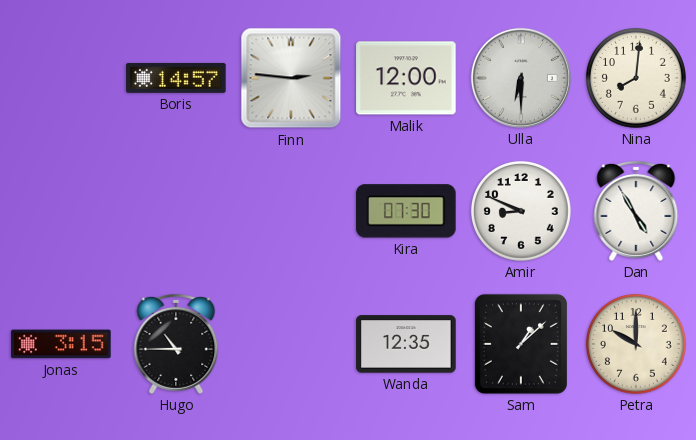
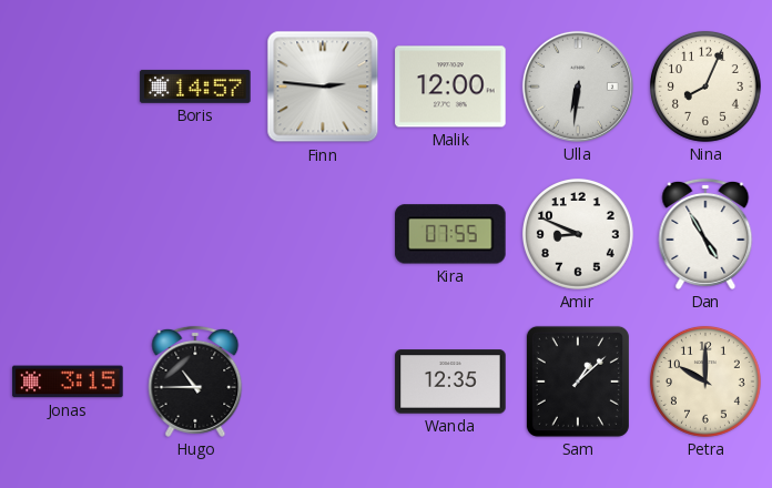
Ulla: 6:30 -> 6:31 (578, 87)
Nina: 8:01 -> 8:04 (705, 87)
Kira: 07:30 -> 07:55 (450, 234)
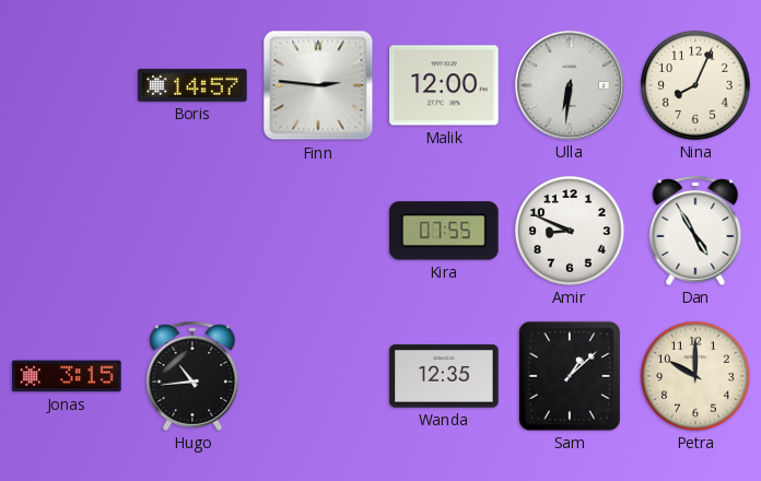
Hugo: 10:45 -> 10:44 (192, 376)
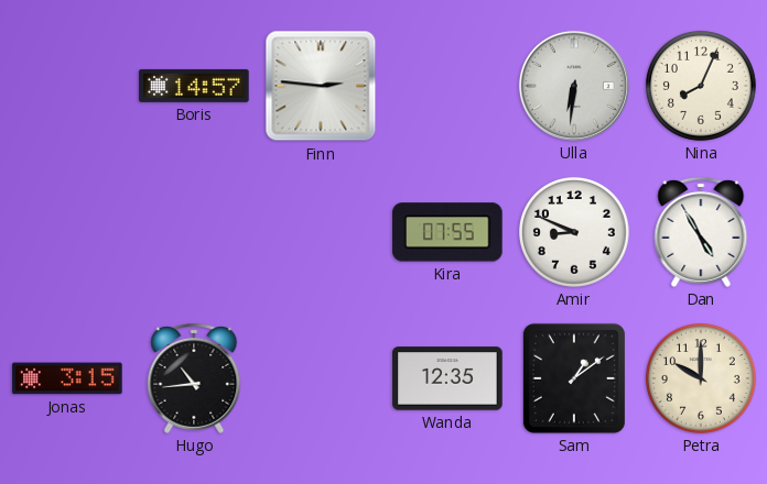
Malik: 12:00 -> none (444, 85)
Sam: 1:08 -> 1:09 (574, 378)
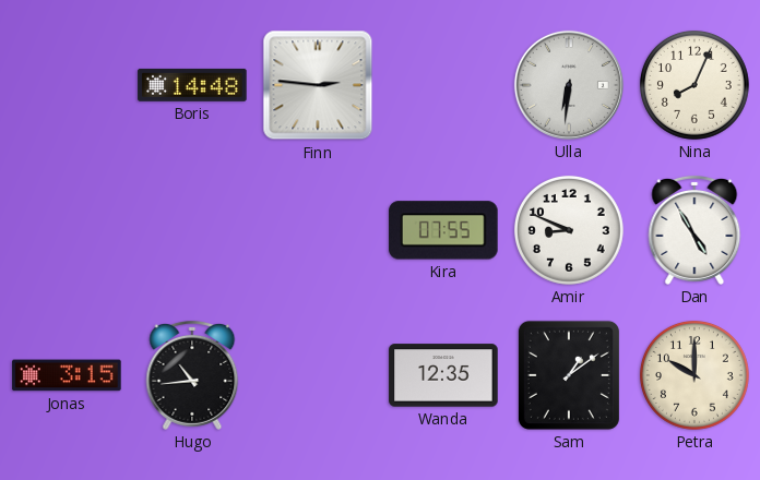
Boris: 14:57 -> 14:48 (192, 85)
